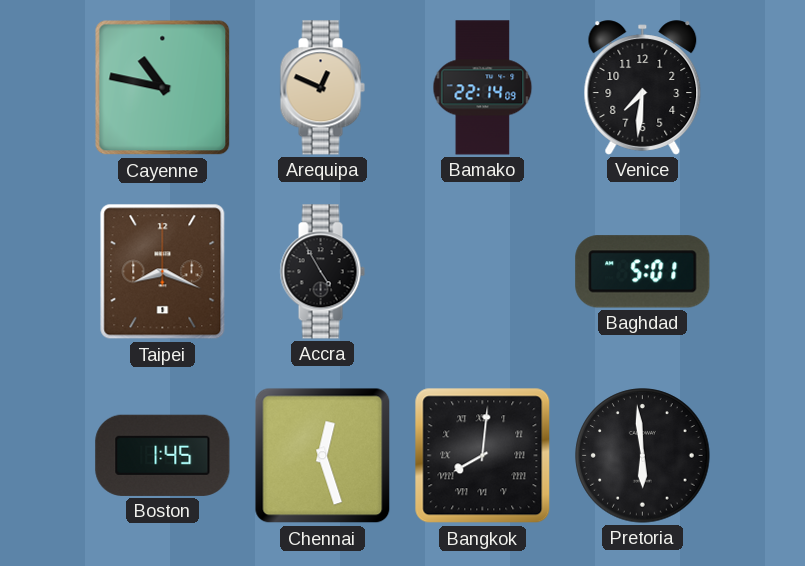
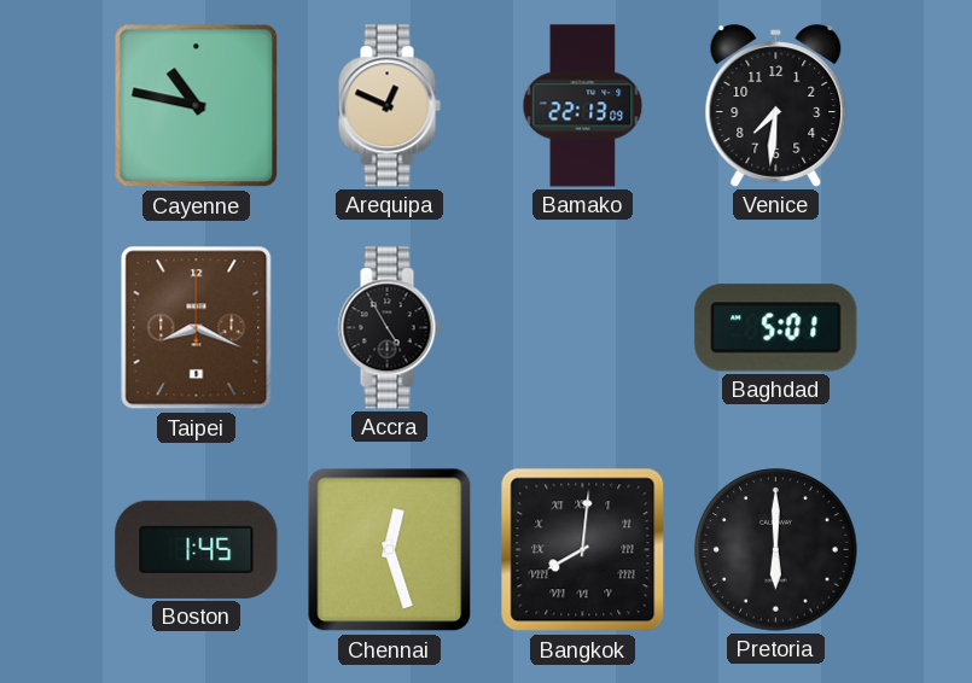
Bamako: 22:14 -> 22:13 (583, 106)
Pretoria: 5:59 -> 6:00 (776, 550)
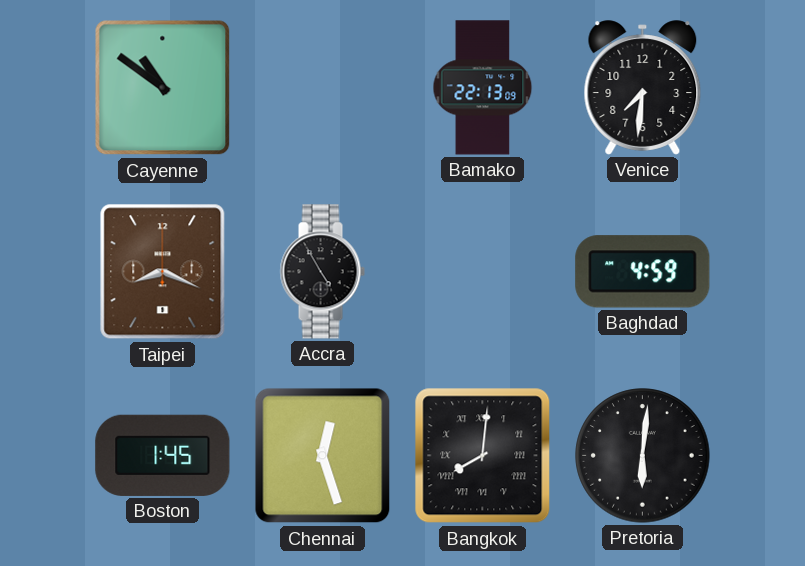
Cayenne: 10:47 -> 10:51 (163, 88)
Arequipa: 12:49 -> none (389, 106)
Baghdad: 5:01 -> 4:59 (643, 272)
Pretoria: 6:00 -> 6:01 (643, 456)
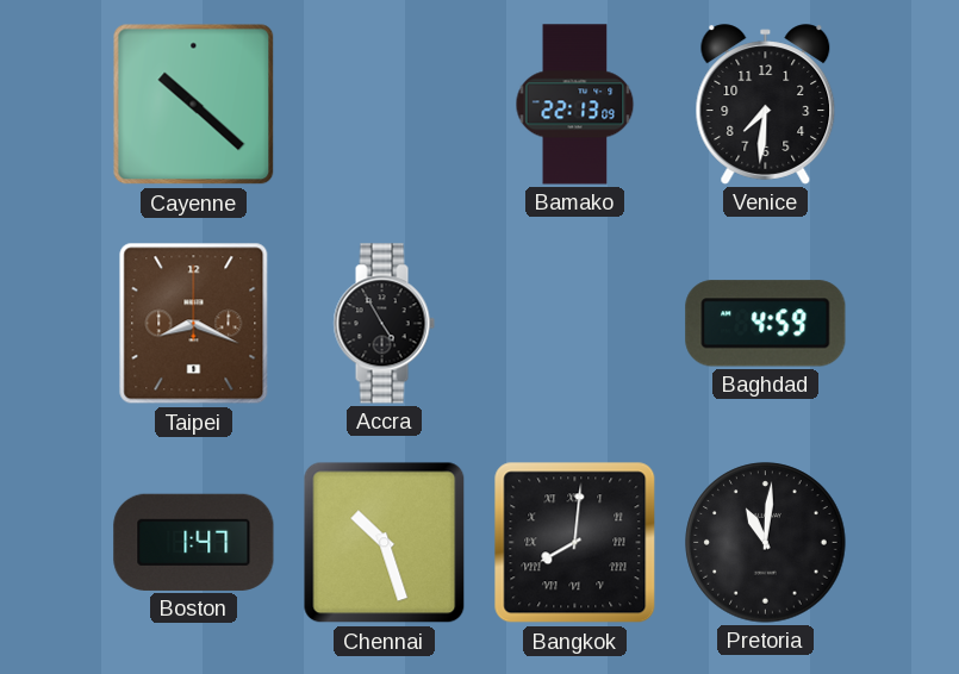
Cayenne: 10:51 -> 10:22 (194, 105)
Boston: 1:45 -> 1:47 (194, 542)
Chennai: 12:27 -> 10:27 (385, 543)
Pretoria: 6:01 -> 11:01 (766, 543)
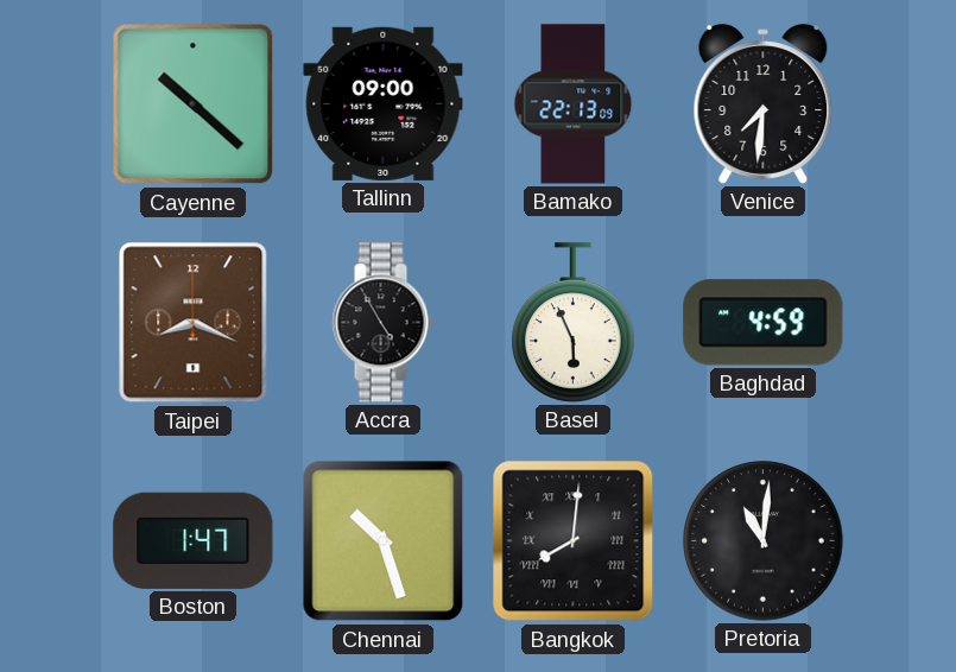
Tallinn: none -> 09:00 (384, 103)
Basel: none -> 5:56 (574, 323)
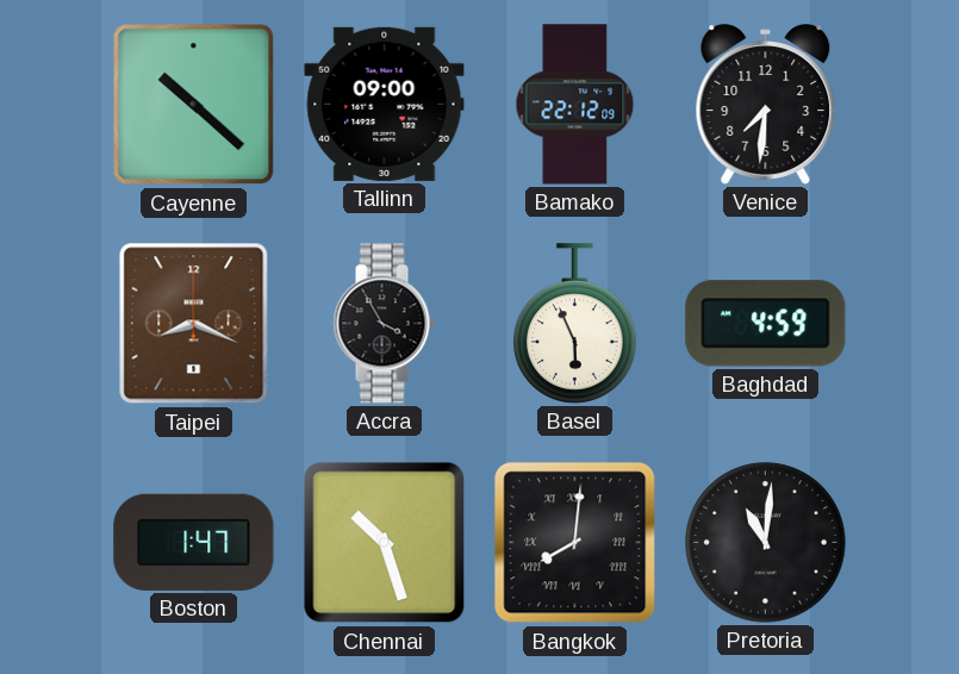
Bamako: 22:13 -> 22:12 (575, 105)
Accra: 4:55 -> 3:55 (384, 324)
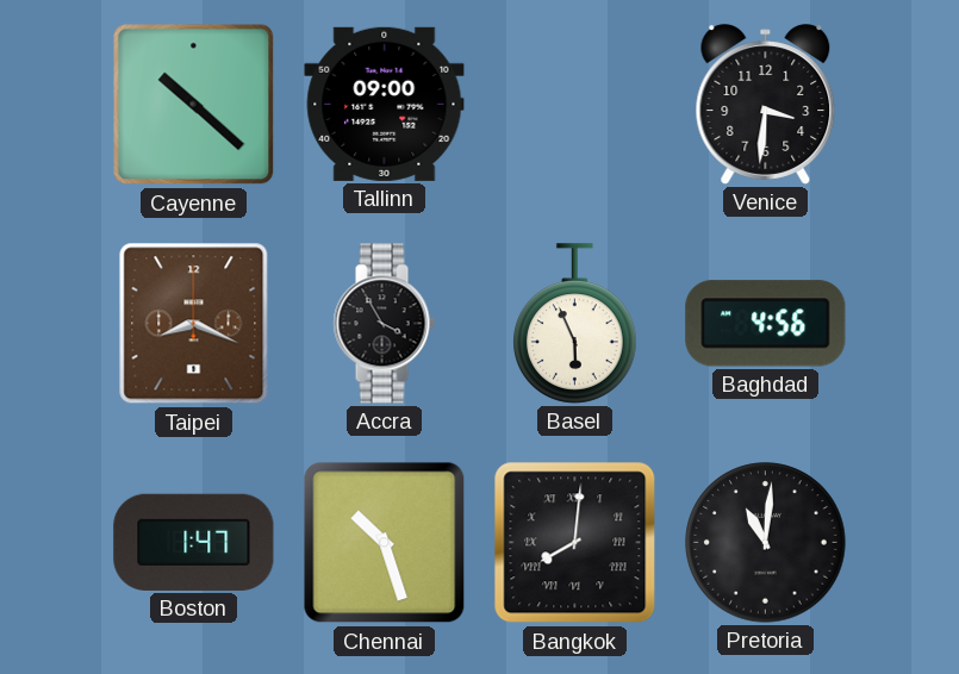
Bamako: 22:12 -> none (575, 105)
Venice: 7:31 -> 3:31 (766, 105)
Baghdad: 4:59 -> 4:56 (766, 324)
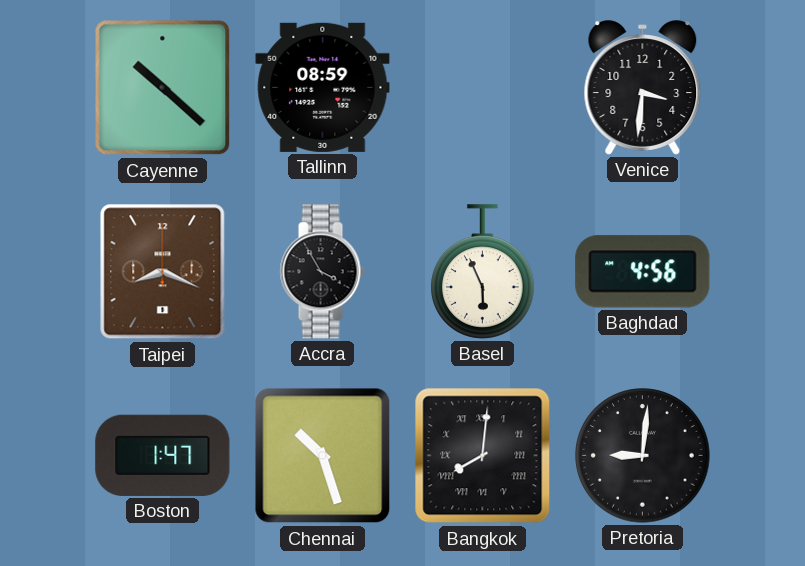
Tallinn: 09:00 -> 08:59 (323, 87)
Pretoria: 11:01 -> 9:01 (643, 456)
